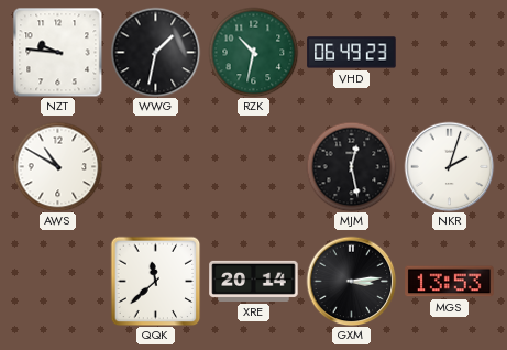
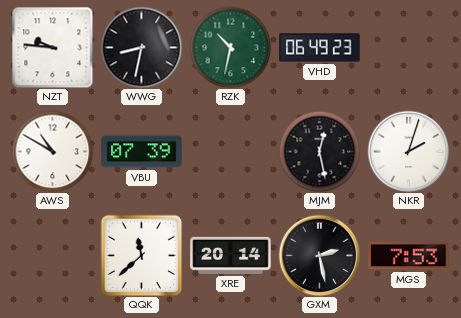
WWG: 1:32 -> 8:32 (141, 47)
VBU: none -> 07:39 (142, 152)
GXM: 3:14 -> 2:28 (319, 255)
MGS: 13:53 -> 7:53 (409, 256)
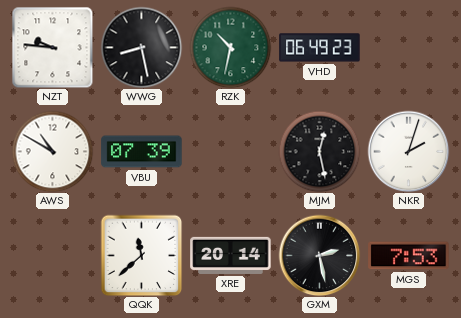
WWG: 8:32 -> 8:28 (141, 47)
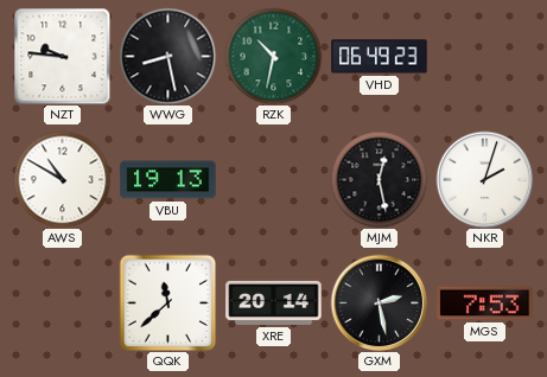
VBU: 07:39 -> 19:13 (168, 180)
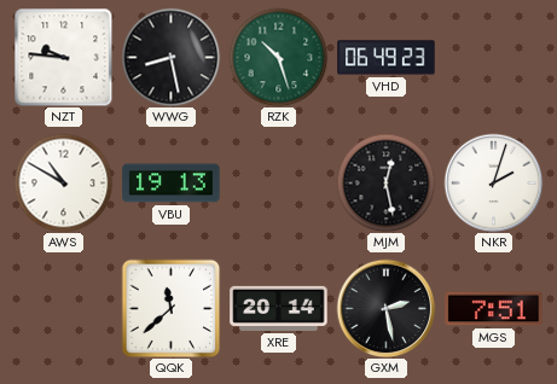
RZK: 10:32 -> 10:27 (278, 57)
MGS: 7:53 -> 7:51 (494, 309)
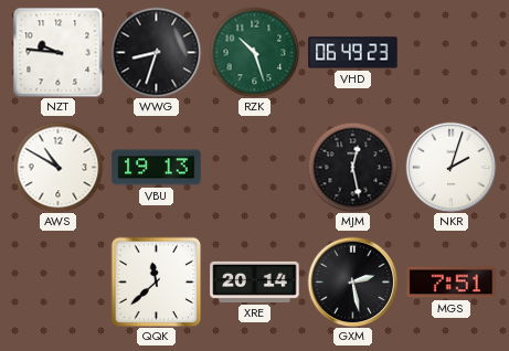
WWG: 8:28 -> 8:33 (156, 52)
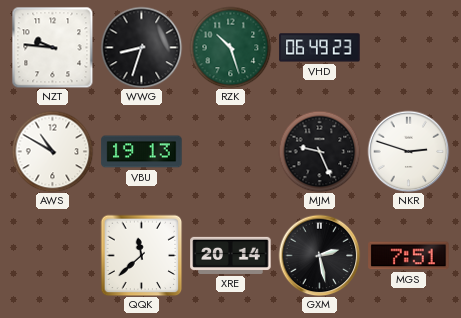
MJM: 12:28 -> 9:26 (319, 151)
NKR: 2:03 -> 2:48 (408, 151)
